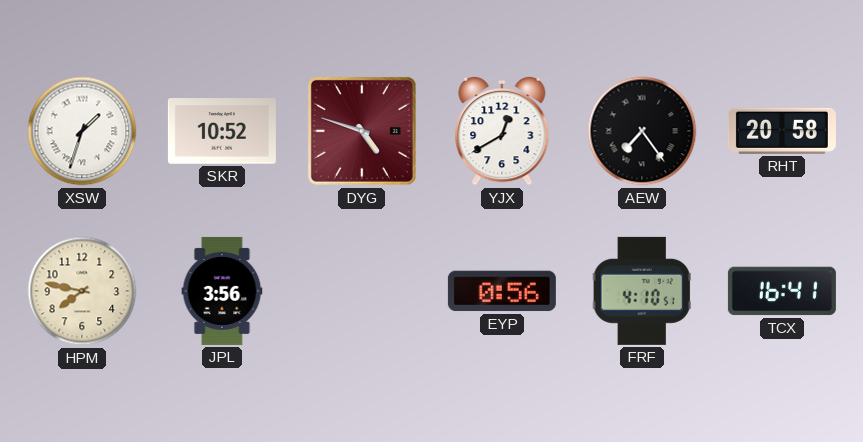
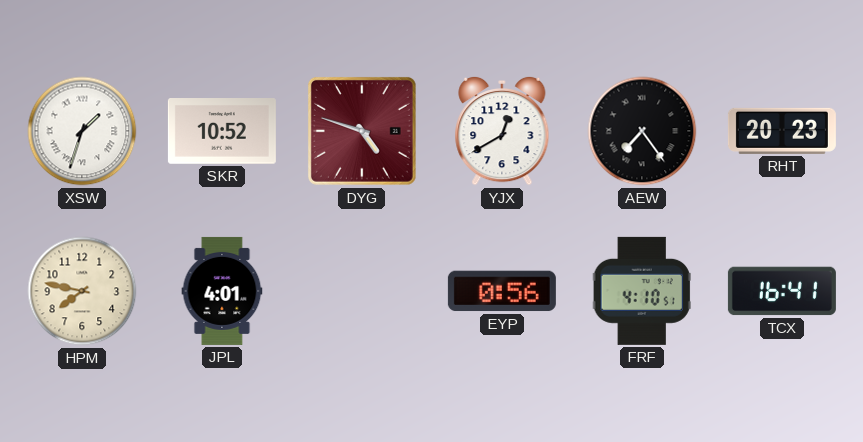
RHT: 20:58 -> 20:23 (782, 131)
JPL: 3:56 -> 4:01 (222, 291)
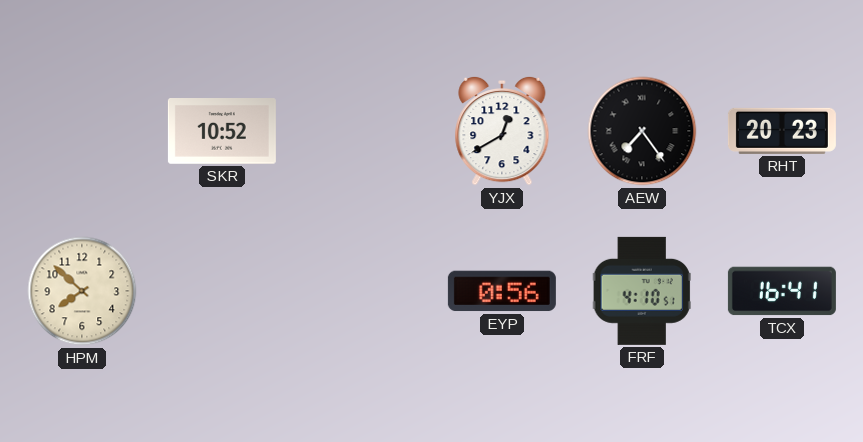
XSW: 1:33 -> none (82, 131)
DYG: 4:48 -> none (362, 131)
HPM: 7:47 -> 7:52 (82, 291)
JPL: 4:01 -> none (222, 291)
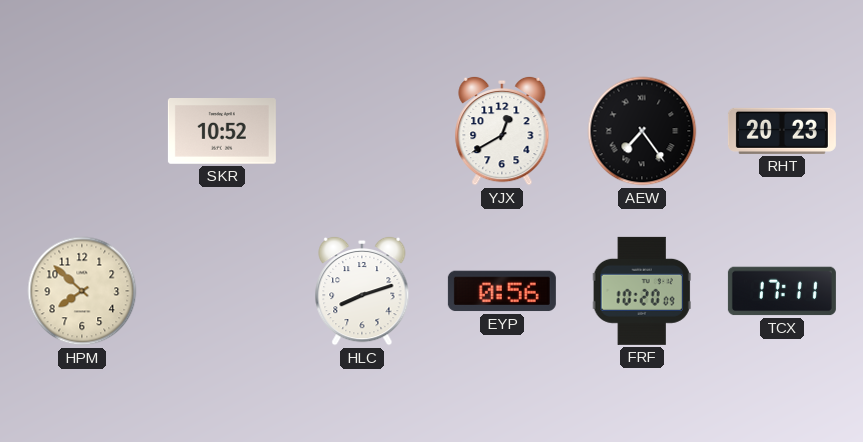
HLC: none -> 8:12 (362, 291)
FRF: 4:10 -> 10:20 (642, 291)
TCX: 16:41 -> 17:11 (782, 291)
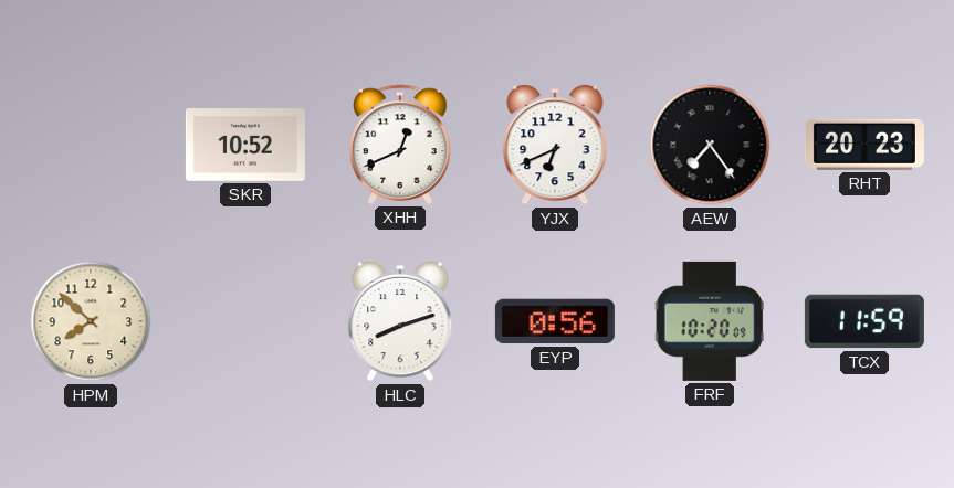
XHH: none -> 12:41 (400, 145)
YJX: 12:40 -> 6:41 (555, 145)
TCX: 17:11 -> 11:59 (864, 321)
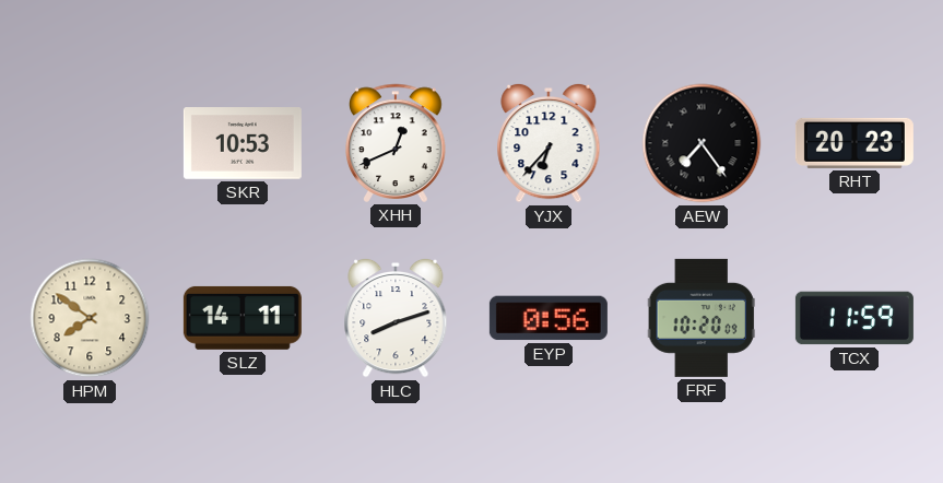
SKR: 10:52 -> 10:53 (243, 144)
YJX: 6:41 -> 6:37 (549, 143)
HPM: 7:52 -> 7:51 (90, 318)
SLZ: none -> 14:11 (243, 318)
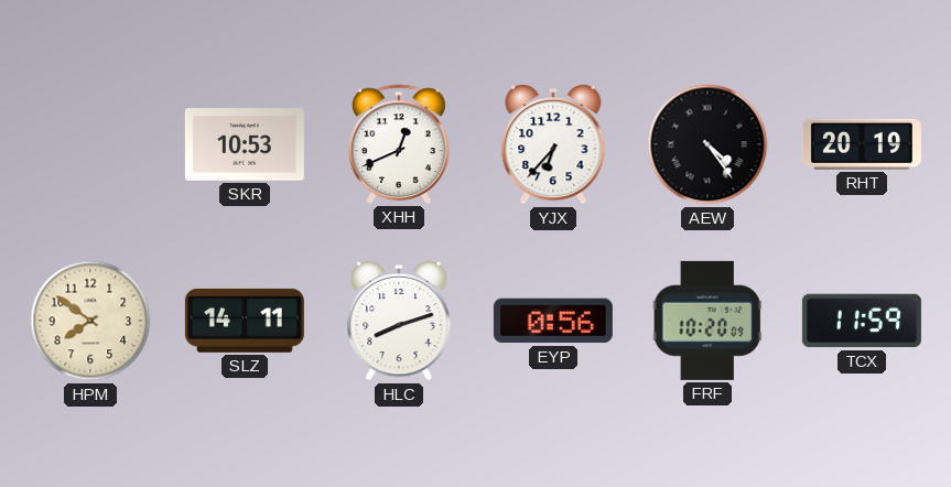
AEW: 7:24 -> 4:24 (707, 144)
RHT: 20:23 -> 20:19 (862, 144)
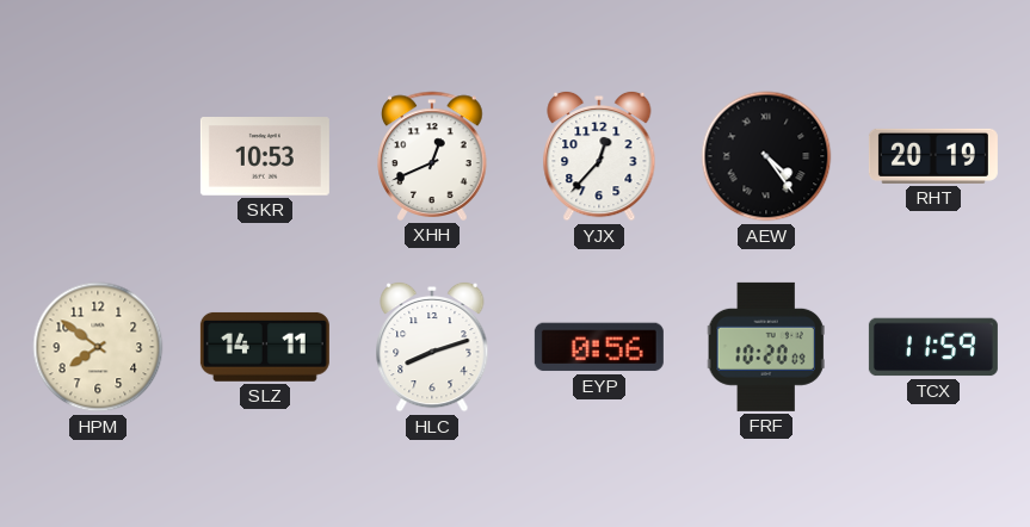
YJX: 6:37 -> 12:37 (599, 156)
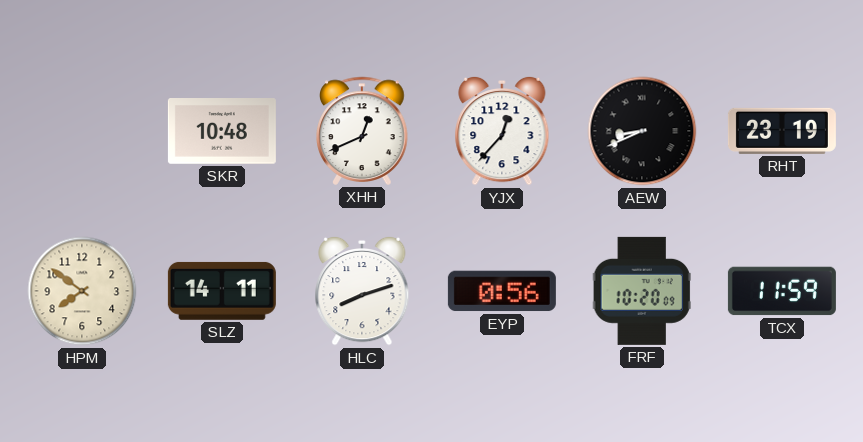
SKR: 10:53 -> 10:48 (222, 132)
AEW: 4:24 -> 8:41 (642, 131)
RHT: 20:19 -> 23:19 (782, 131)
